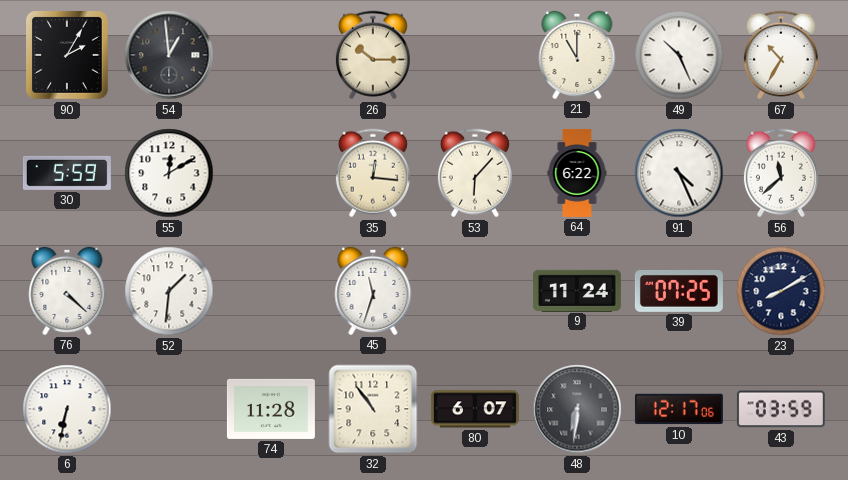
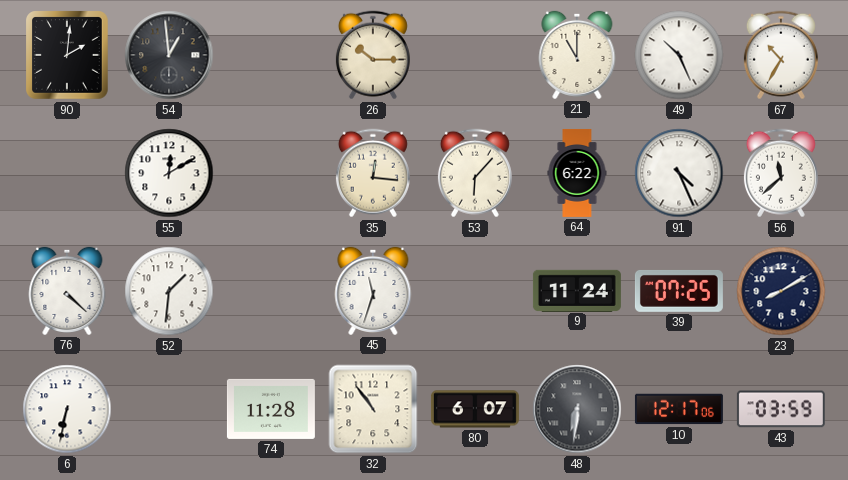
90: 2:05 -> 2:01 (68, 55)
30: 5:59 -> none (67, 173)
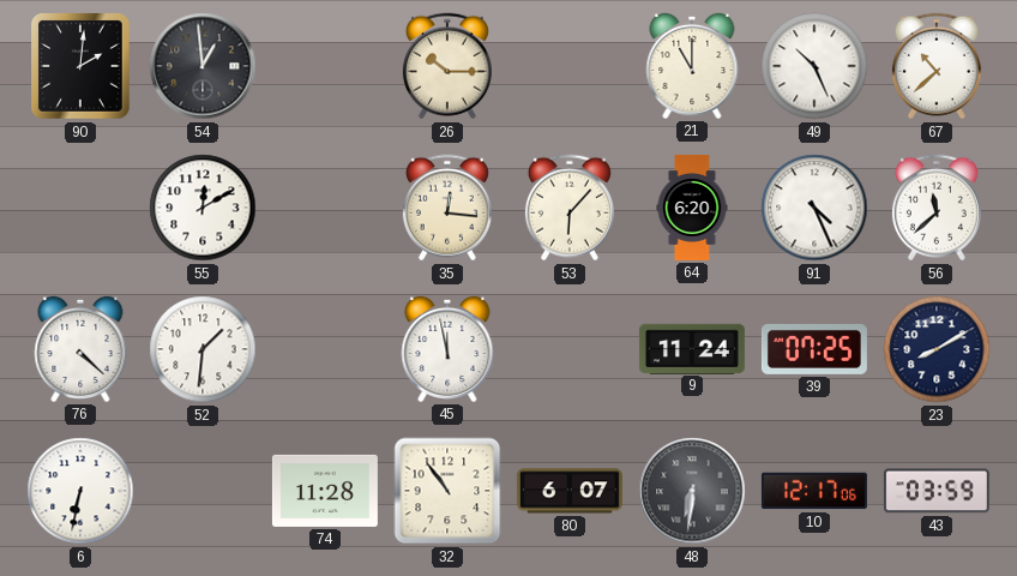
67: 10:35 -> 10:38 (937, 66)
64: 6:22 -> 6:20 (692, 208)
45: 11:33 -> 11:58 (447, 349)
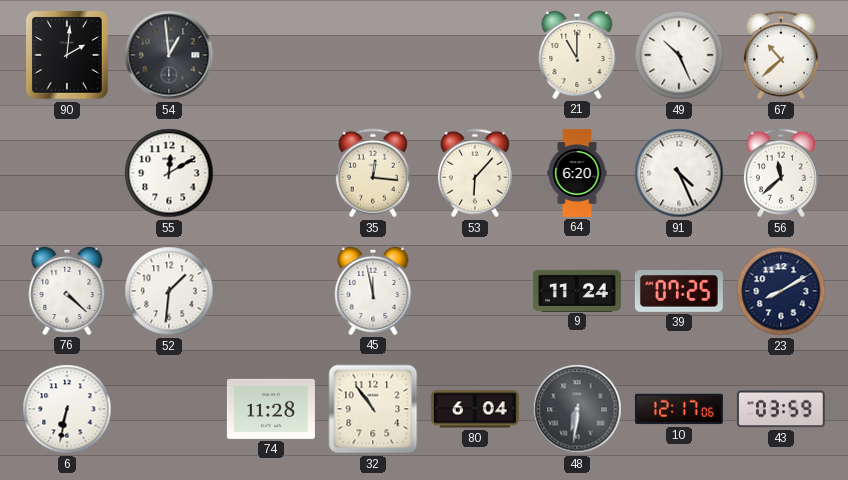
26: 10:15 -> none (447, 66)
80: 6:07 -> 6:04 (475, 409)
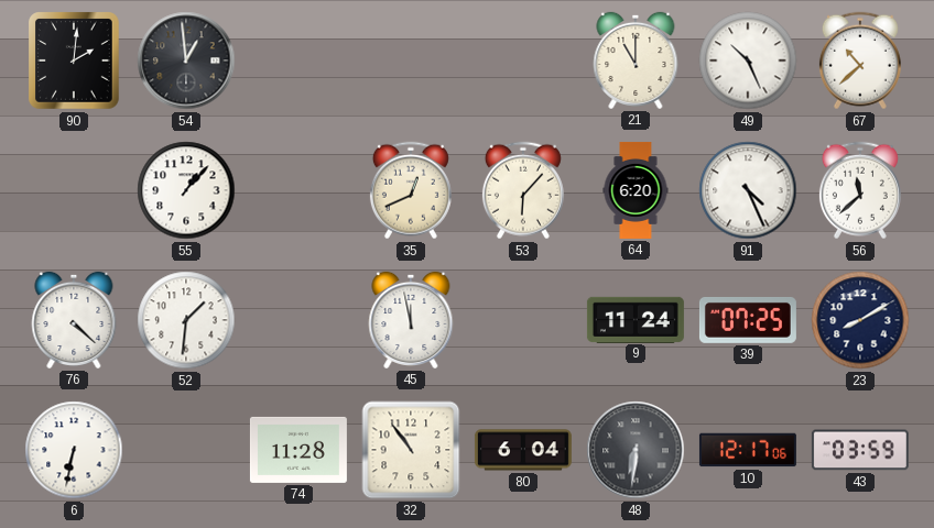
55: 12:10 -> 1:07 (186, 190)
35: 12:16 -> 12:41 (411, 190)
